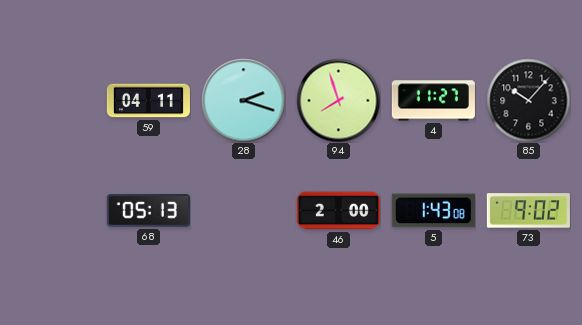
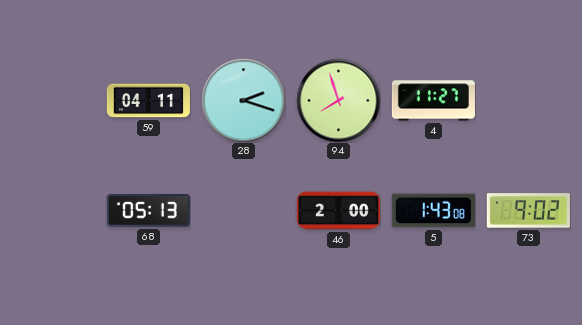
85: 10:07 -> none (528, 100)
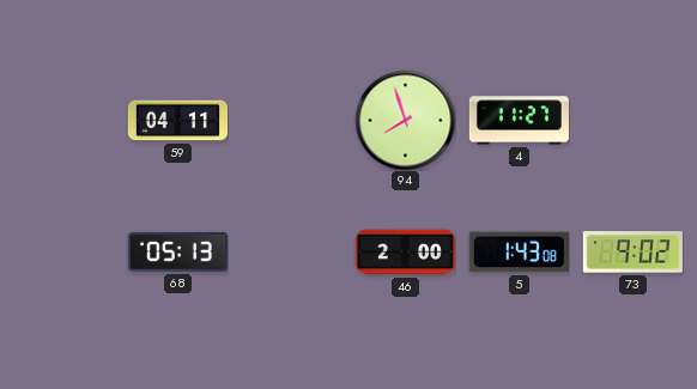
28: 2:18 -> none (243, 100)
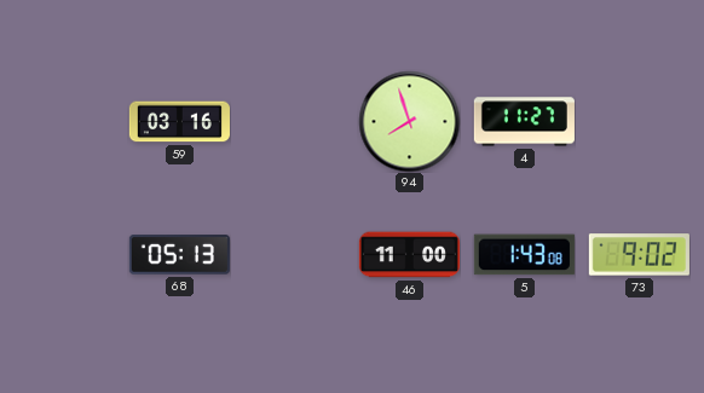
59: 04:11 -> 03:16 (179, 122)
46: 2:00 -> 11:00 (409, 255)
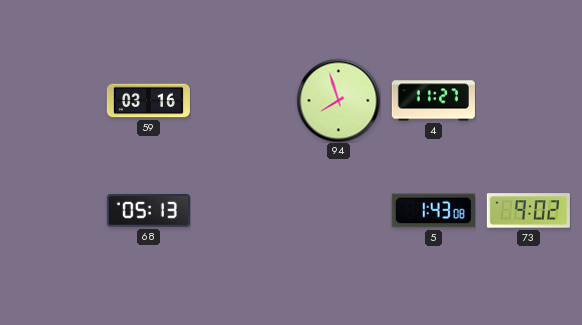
46: 11:00 -> none (409, 255)
